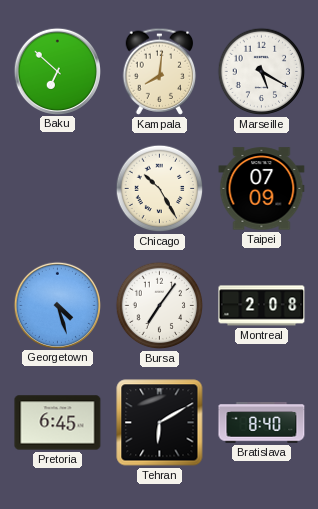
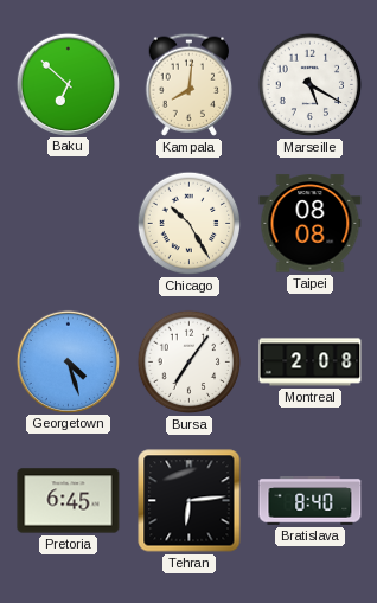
Taipei: 07:09 -> 08:08 (311, 224)
Tehran: 6:10 -> 6:14 (190, 501)
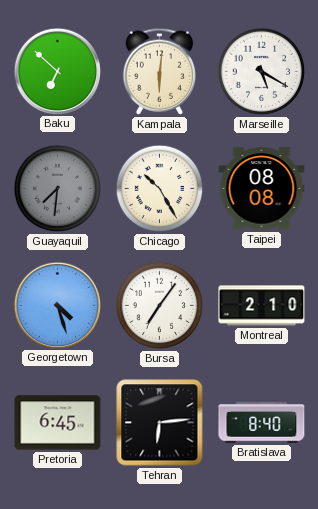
Kampala: 8:01 -> 6:01 (160, 71)
Guayaquil: none -> 7:31 (58, 189)
Montreal: 2:08 -> 2:10 (262, 306)
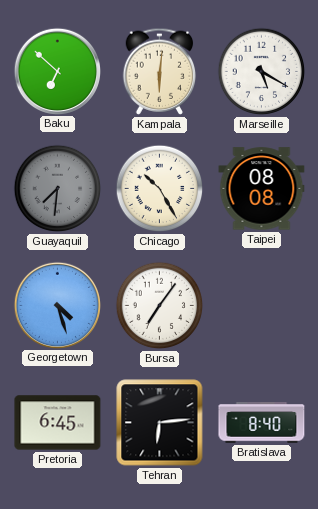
Montreal: 2:10 -> none (262, 306)
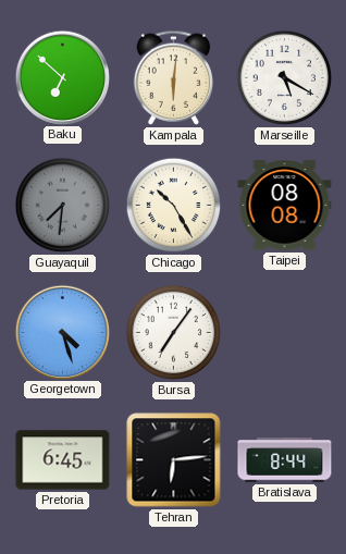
Bratislava: 8:40 -> 8:44 (285, 460)
